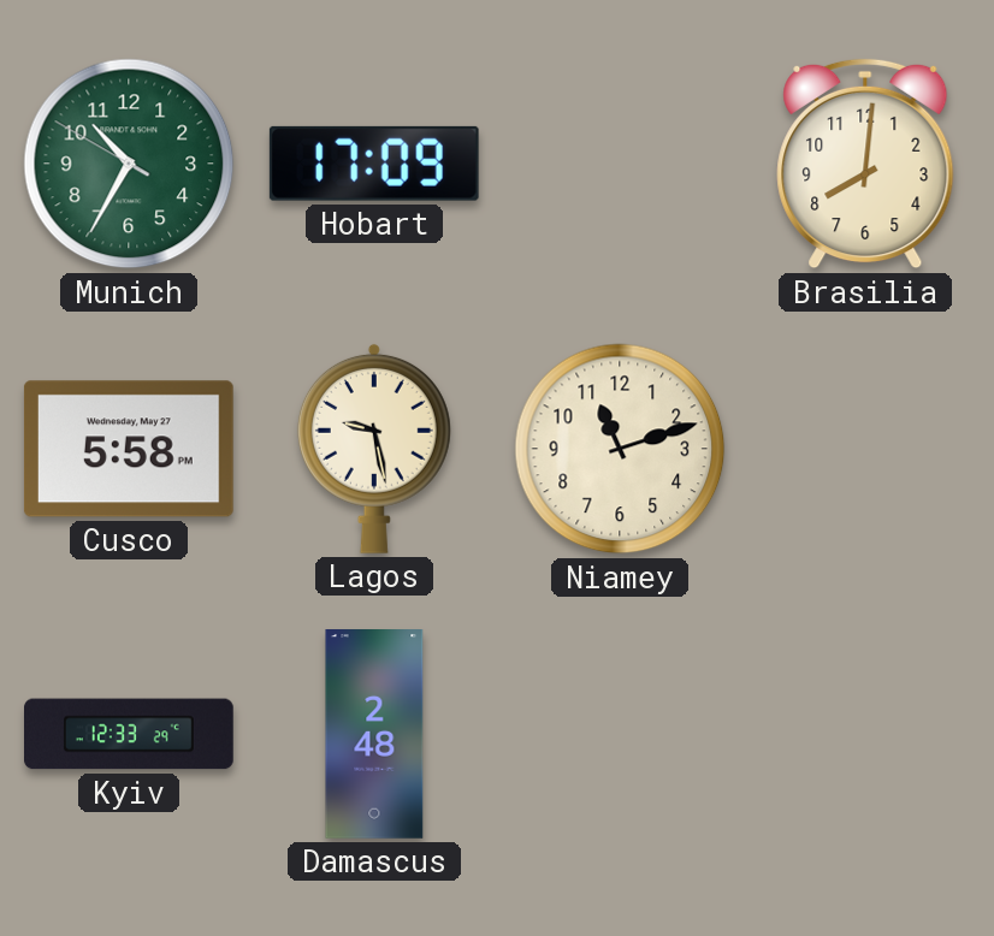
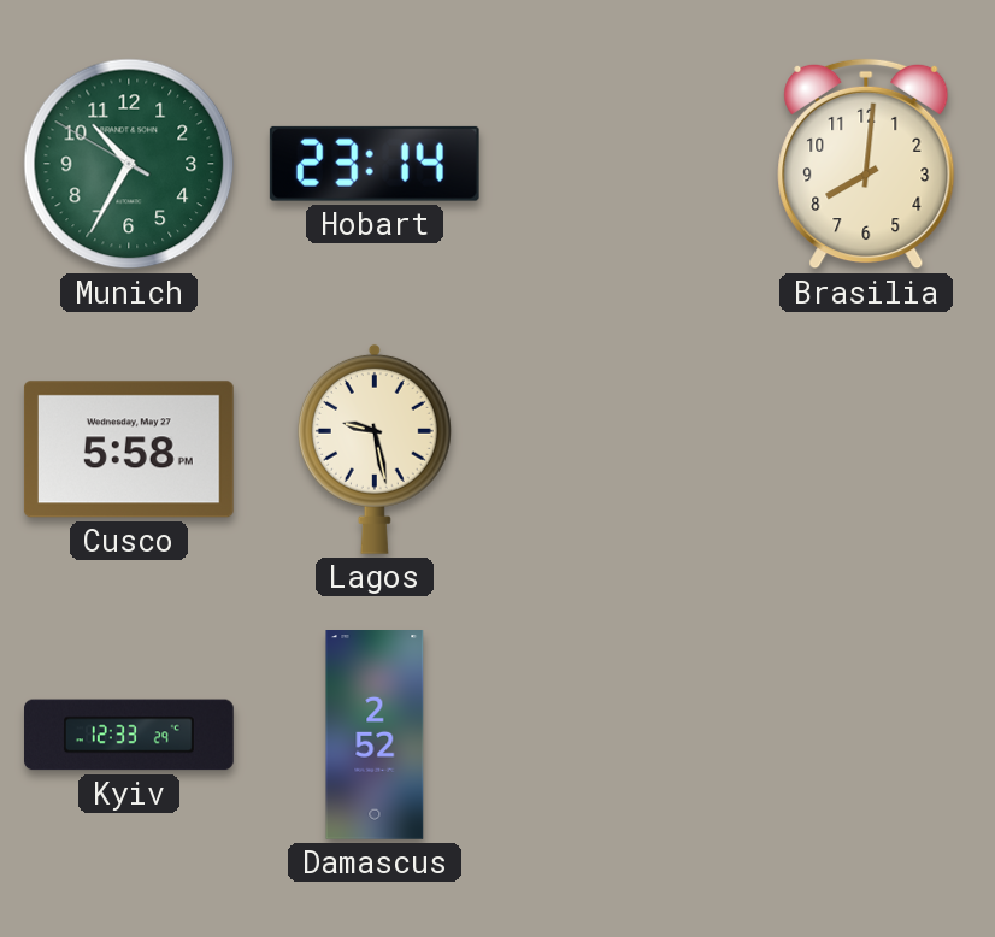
Hobart: 17:09 -> 23:14 (375, 164)
Niamey: 11:12 -> none (620, 449)
Damascus: 2:48 -> 2:52 (375, 736)
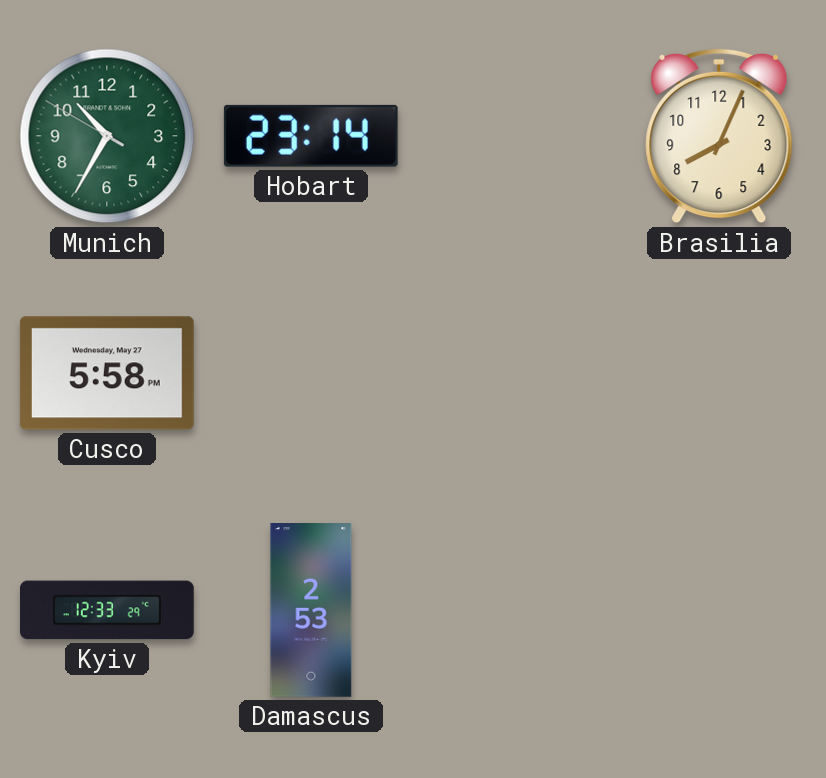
Brasilia: 8:01 -> 8:04 (719, 136)
Lagos: 9:28 -> none (375, 449)
Damascus: 2:52 -> 2:53 (311, 611)
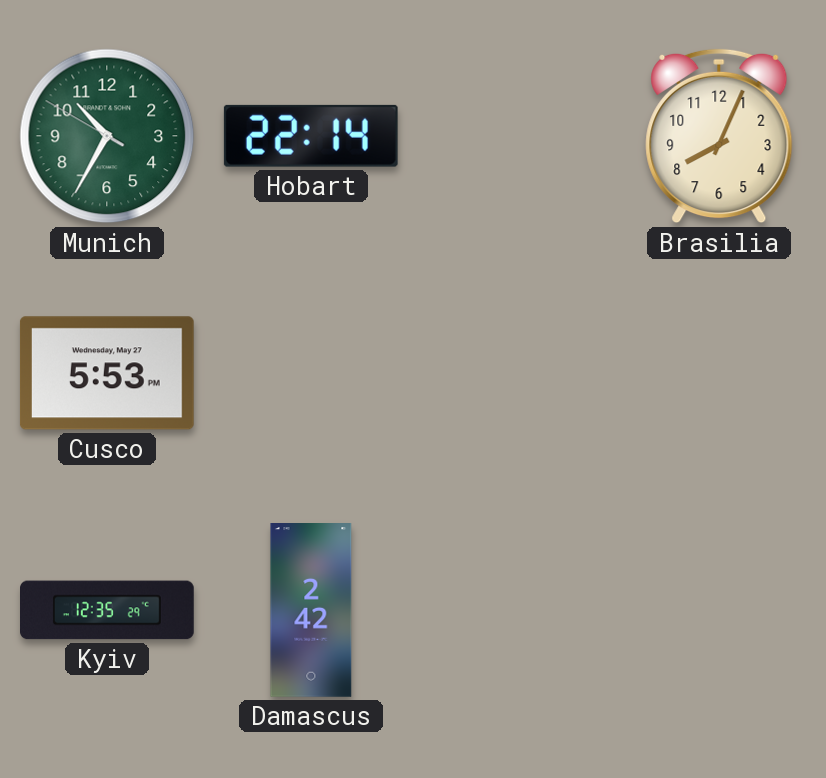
Hobart: 23:14 -> 22:14 (311, 136)
Cusco: 5:58 -> 5:53 (107, 373)
Kyiv: 12:33 -> 12:35 (108, 610)
Damascus: 2:53 -> 2:42 (311, 611)
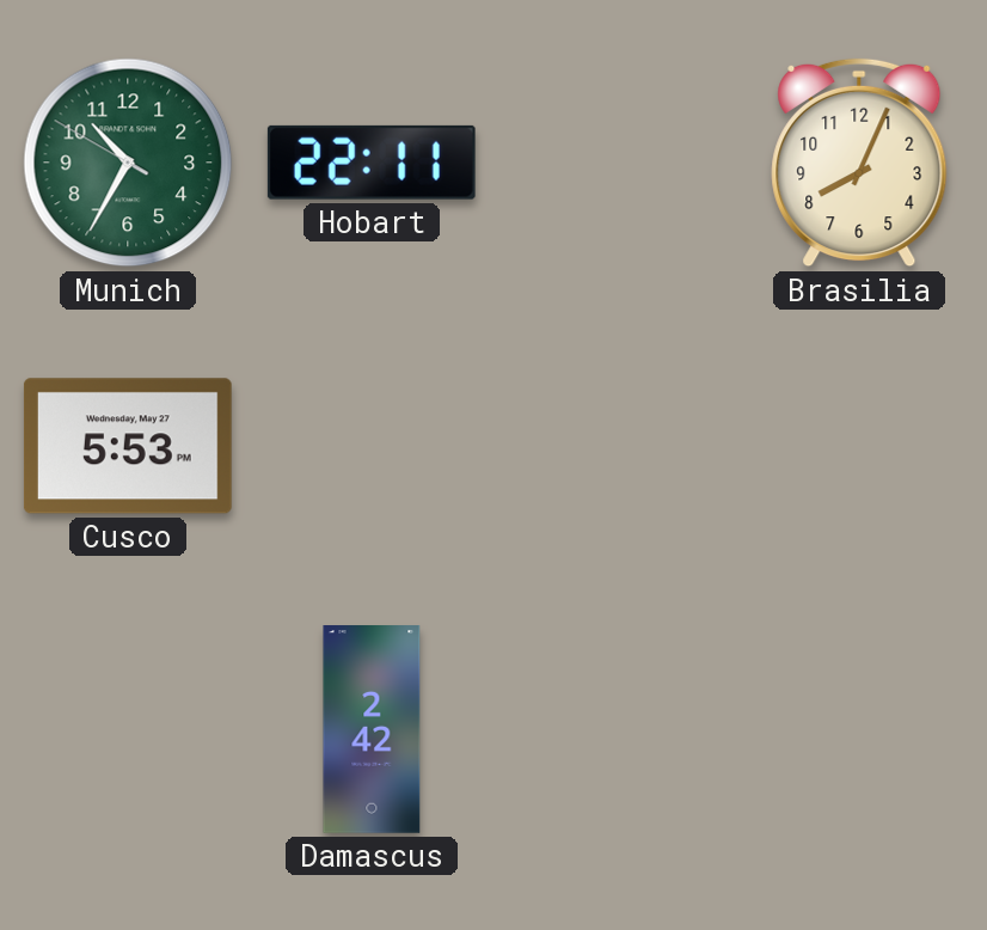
Hobart: 22:14 -> 22:11 (372, 163)
Kyiv: 12:35 -> none (108, 610)
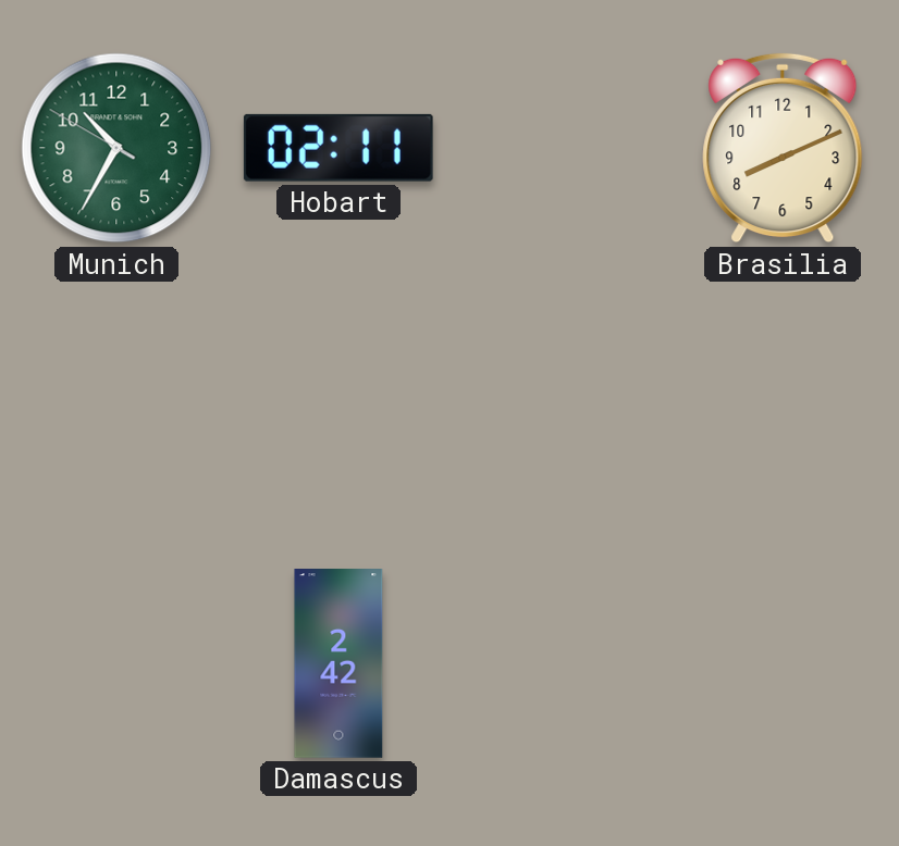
Hobart: 22:11 -> 02:11 (338, 148)
Brasilia: 8:04 -> 8:11 (783, 148)
Cusco: 5:53 -> none (128, 446)
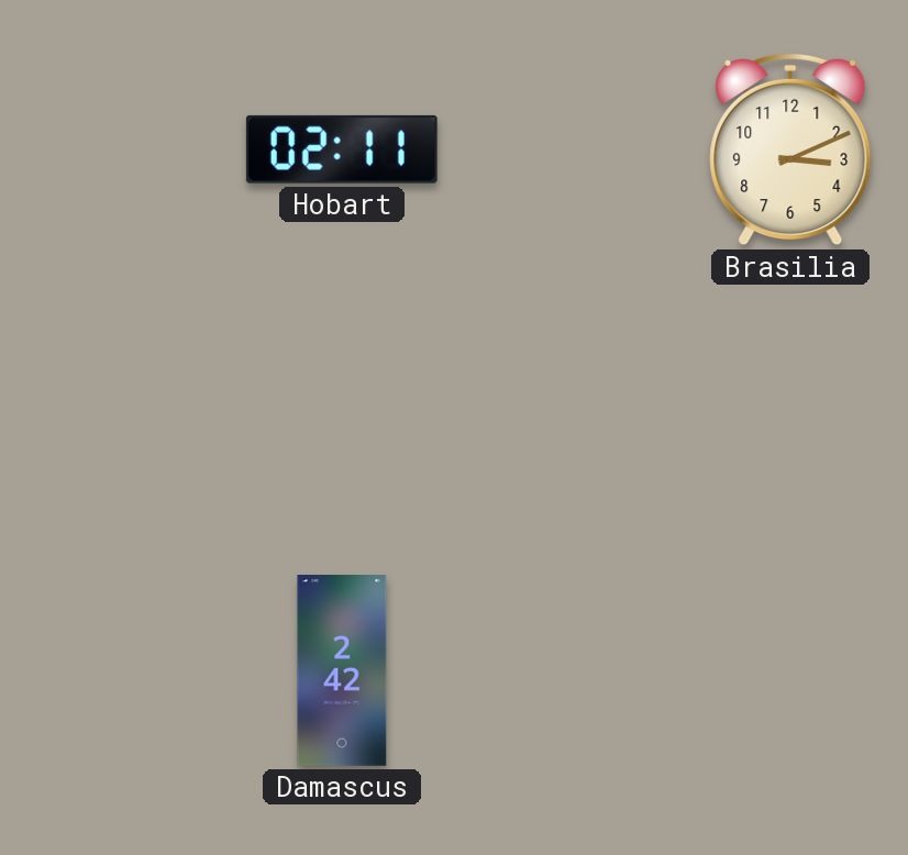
Munich: 10:34 -> none (116, 148)
Brasilia: 8:11 -> 3:11 (790, 149)
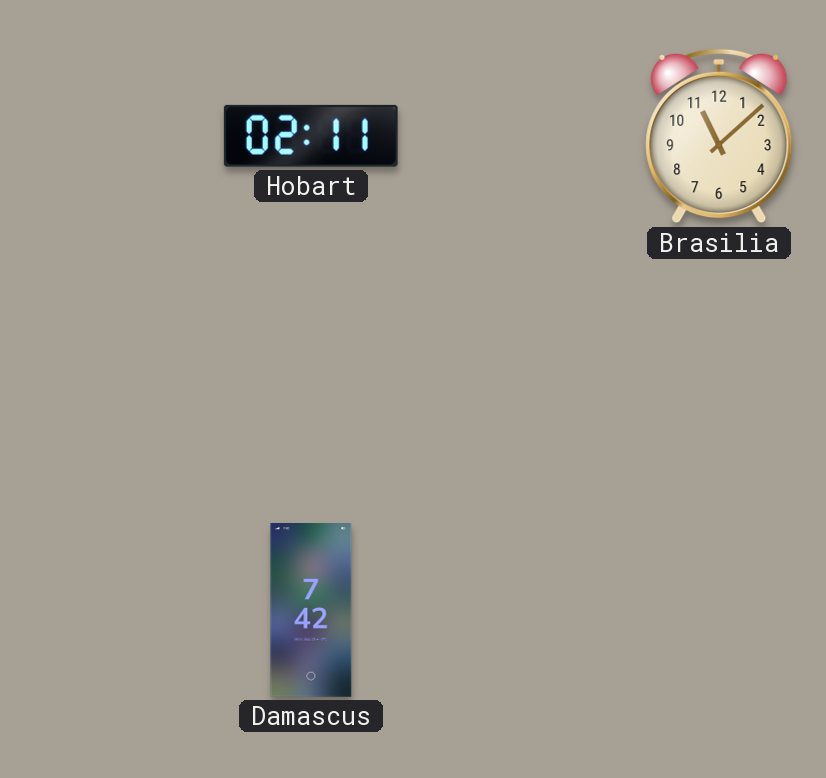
Brasilia: 3:11 -> 11:08 (719, 136)
Damascus: 2:42 -> 7:42 (311, 611)
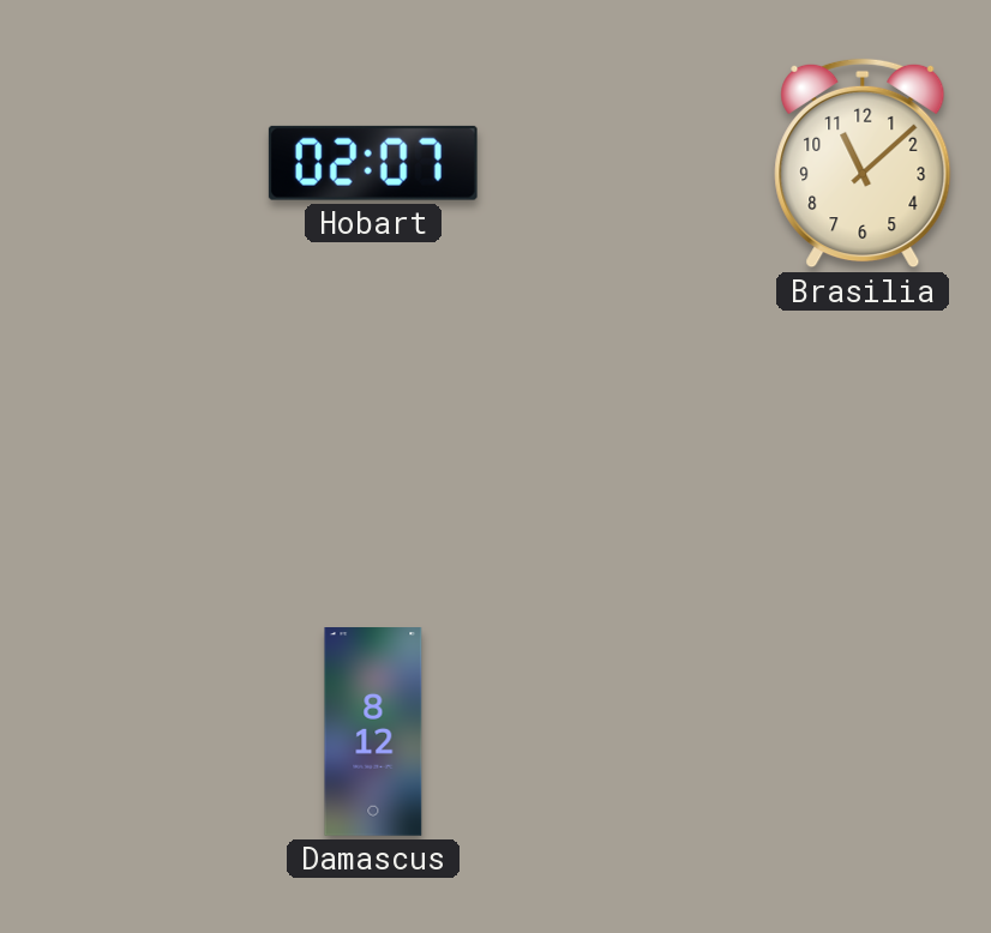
Hobart: 02:11 -> 02:07 (373, 163)
Damascus: 7:42 -> 8:12 (373, 733)
